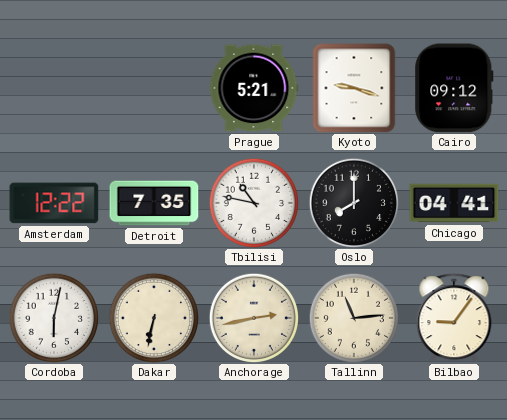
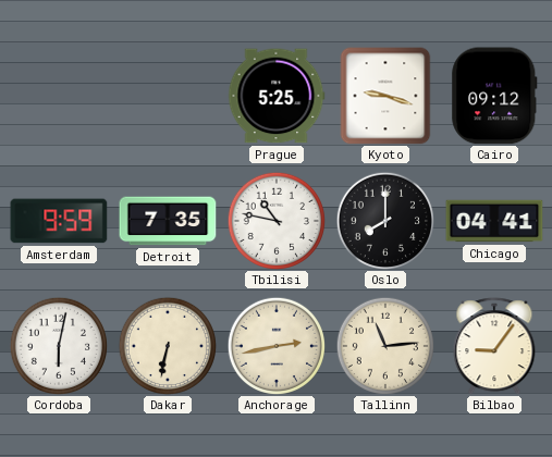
Prague: 5:21 -> 5:25 (277, 96)
Amsterdam: 12:22 -> 9:59 (59, 221)
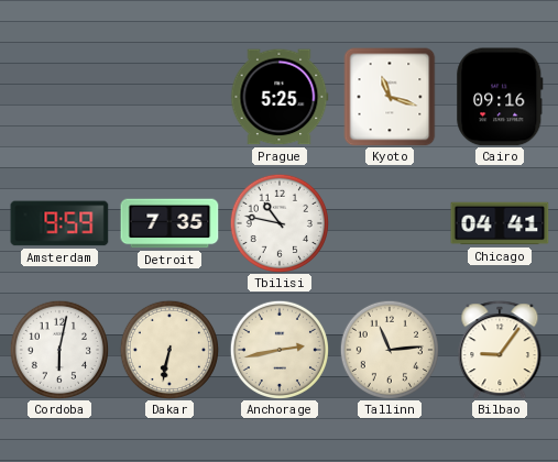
Kyoto: 9:18 -> 11:18 (390, 97)
Cairo: 09:12 -> 09:16 (500, 97)
Oslo: 8:00 -> none (384, 220)
